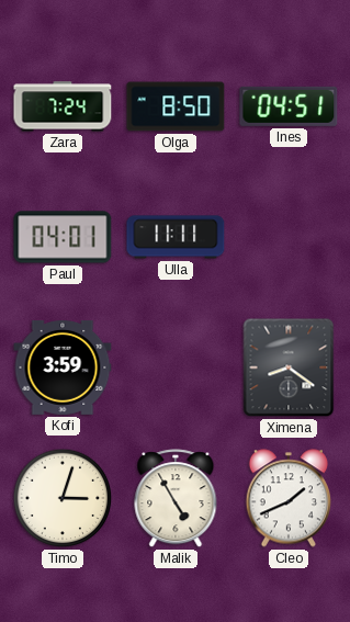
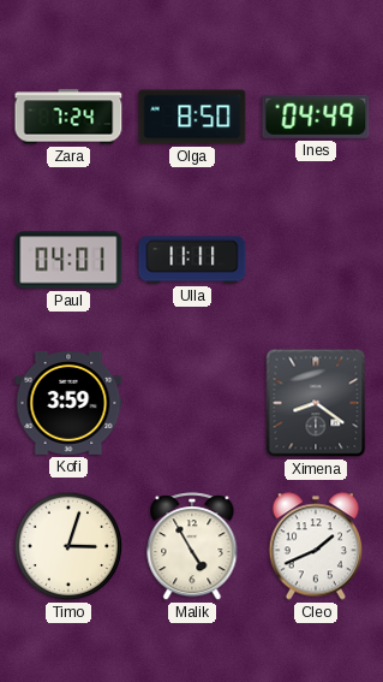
Ines: 04:51 -> 04:49 (316, 117)
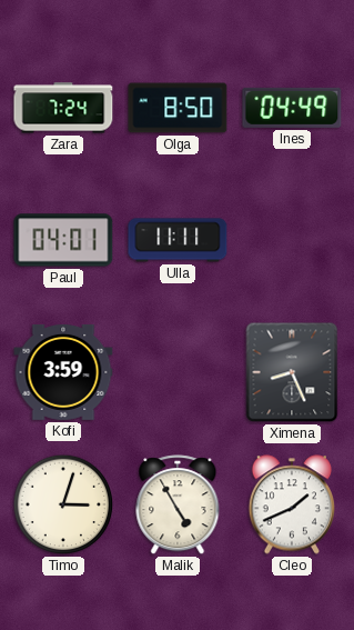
Ximena: 8:21 -> 8:26 (292, 372)
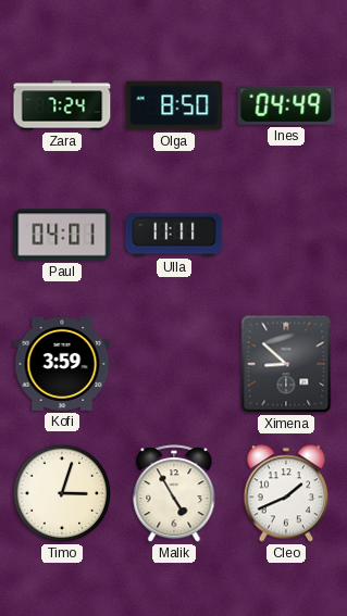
Ximena: 8:26 -> 8:52 (286, 364)
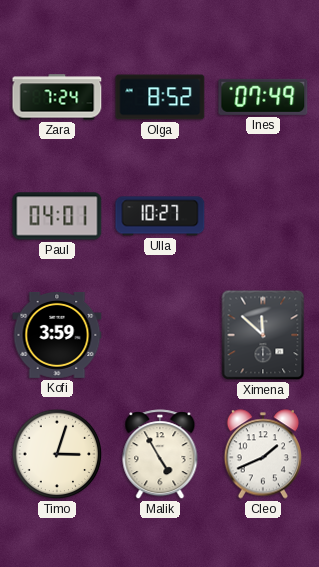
Olga: 8:50 -> 8:52 (160, 97)
Ines: 04:49 -> 07:49 (263, 97)
Ulla: 11:11 -> 10:27 (160, 216)
Ximena: 8:52 -> 11:52 (263, 335)
